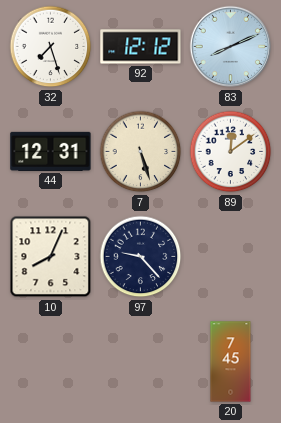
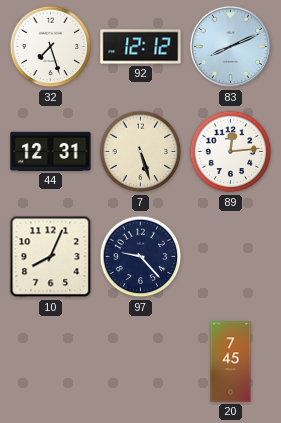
89: 12:09 -> 12:14 (231, 152)
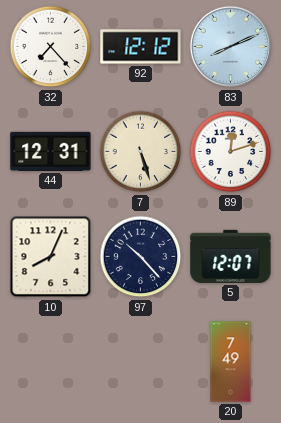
32: 7:27 -> 7:23 (51, 47)
89: 12:14 -> 12:12 (231, 152)
97: 9:23 -> 10:23 (141, 257)
5: none -> 12:07 (231, 256)
20: 7:45 -> 7:49 (231, 362)
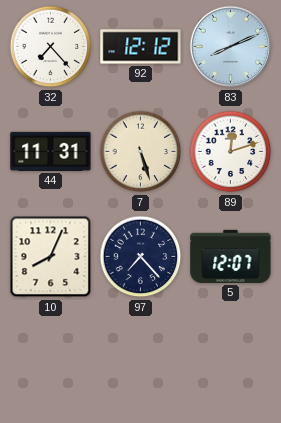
44: 12:31 -> 11:31 (51, 151)
97: 10:23 -> 7:23 (141, 257)
20: 7:49 -> none (231, 362)
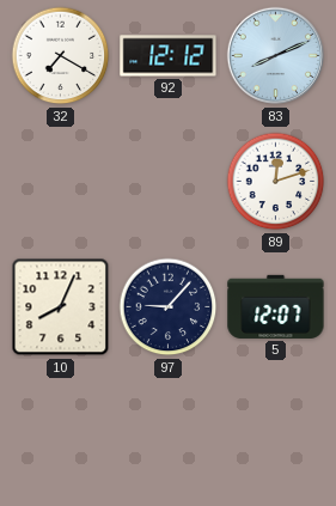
32: 7:23 -> 7:20 (61, 56)
44: 11:31 -> none (51, 151)
7: 5:27 -> none (141, 152)
97: 7:23 -> 9:07 (169, 307)
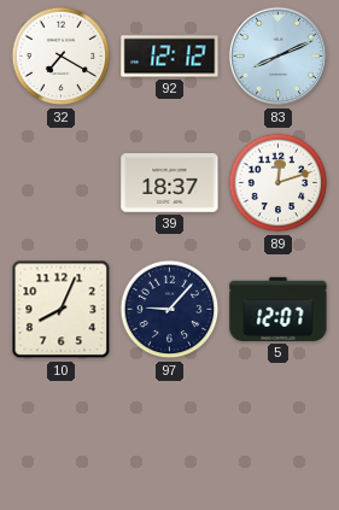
39: none -> 18:37 (170, 183)
